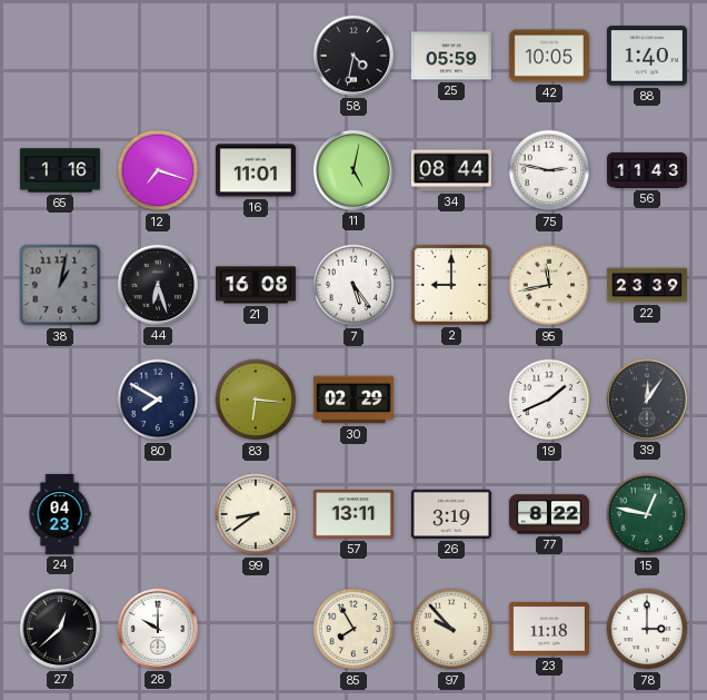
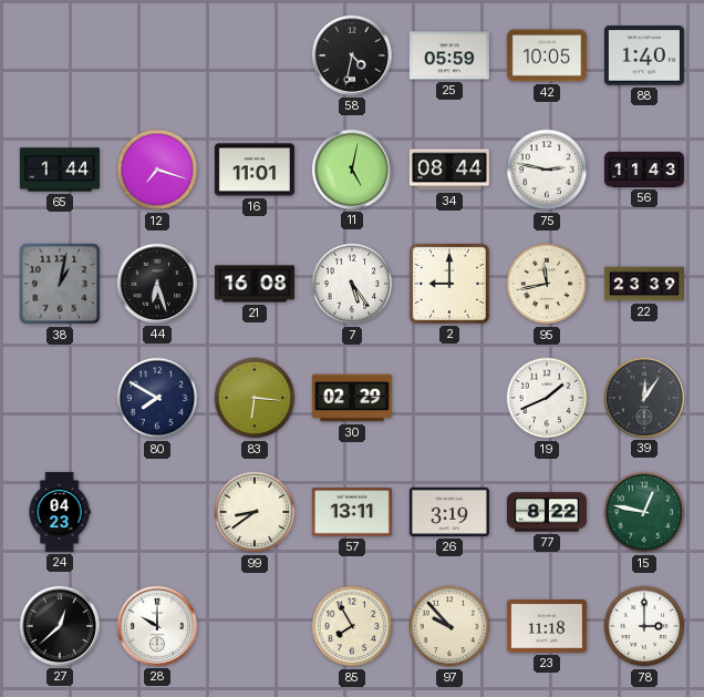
65: 1:16 -> 1:44 (60, 170)
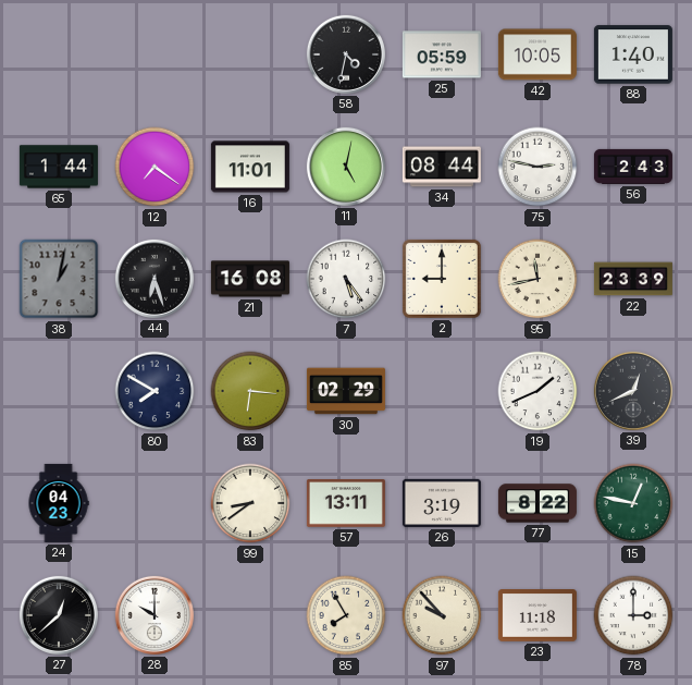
12: 7:18 -> 7:21 (155, 167)
56: 11:43 -> 2:43 (633, 167)
39: 12:06 -> 12:41 (633, 391)
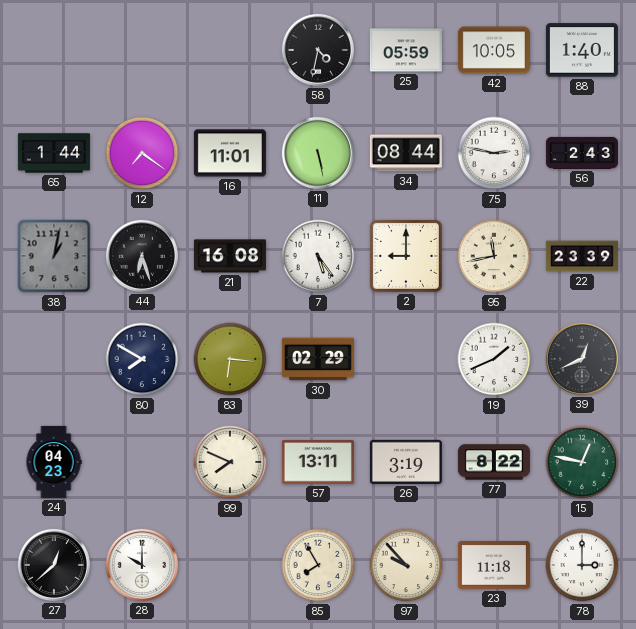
11: 5:02 -> 5:28 (318, 153)
99: 8:39 -> 7:49 (230, 462)
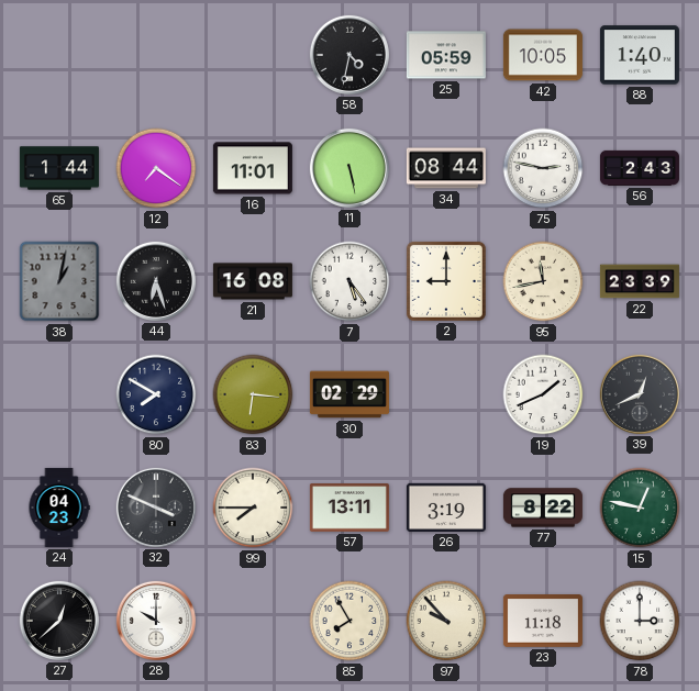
32: none -> 3:49 (156, 508)
99: 7:49 -> 7:45 (253, 508)
